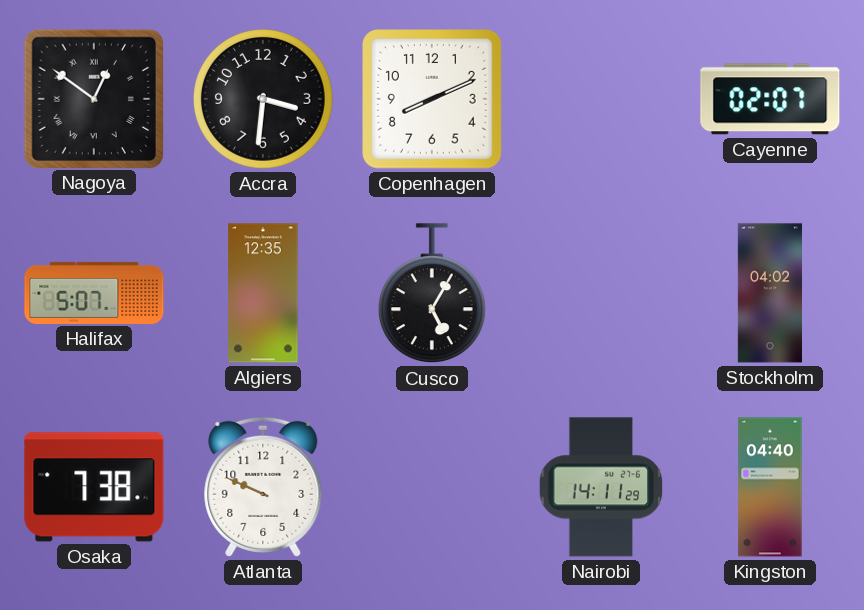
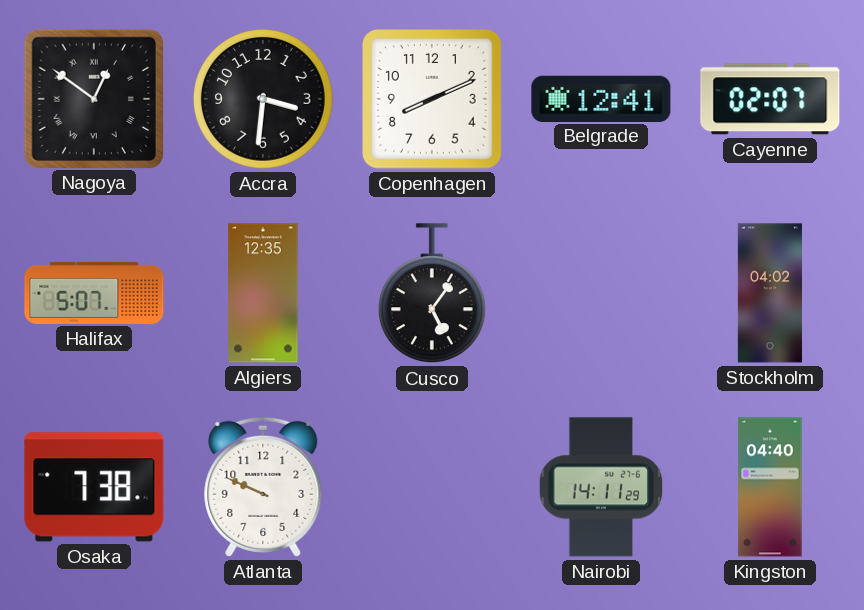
Belgrade: none -> 12:41 (601, 98)
Cusco: 5:05 -> 5:06 (432, 294)
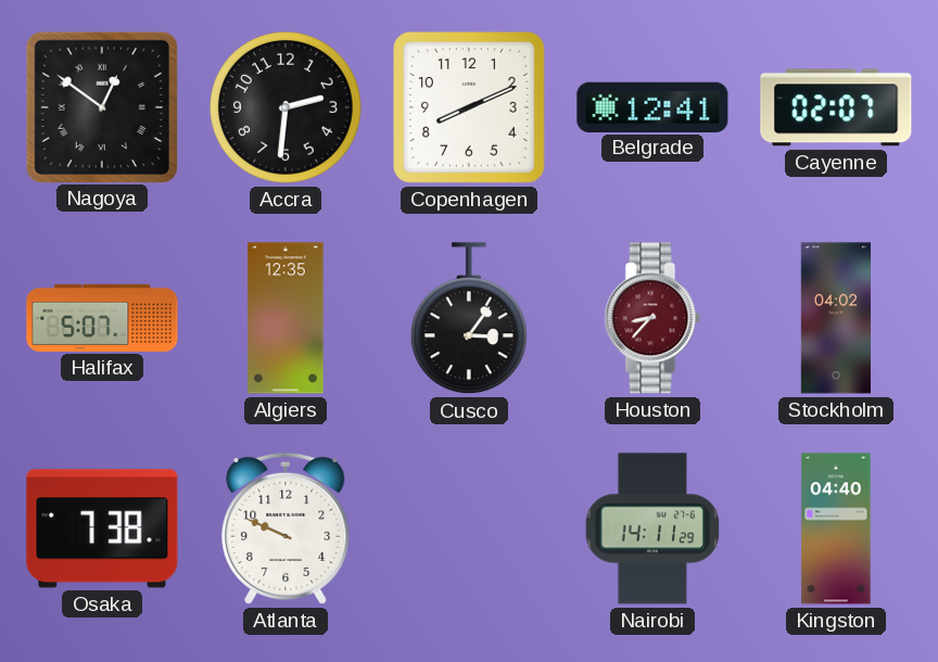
Accra: 3:31 -> 2:31 (287, 109)
Cusco: 5:06 -> 3:06 (469, 319)
Houston: none -> 8:37 (652, 318)
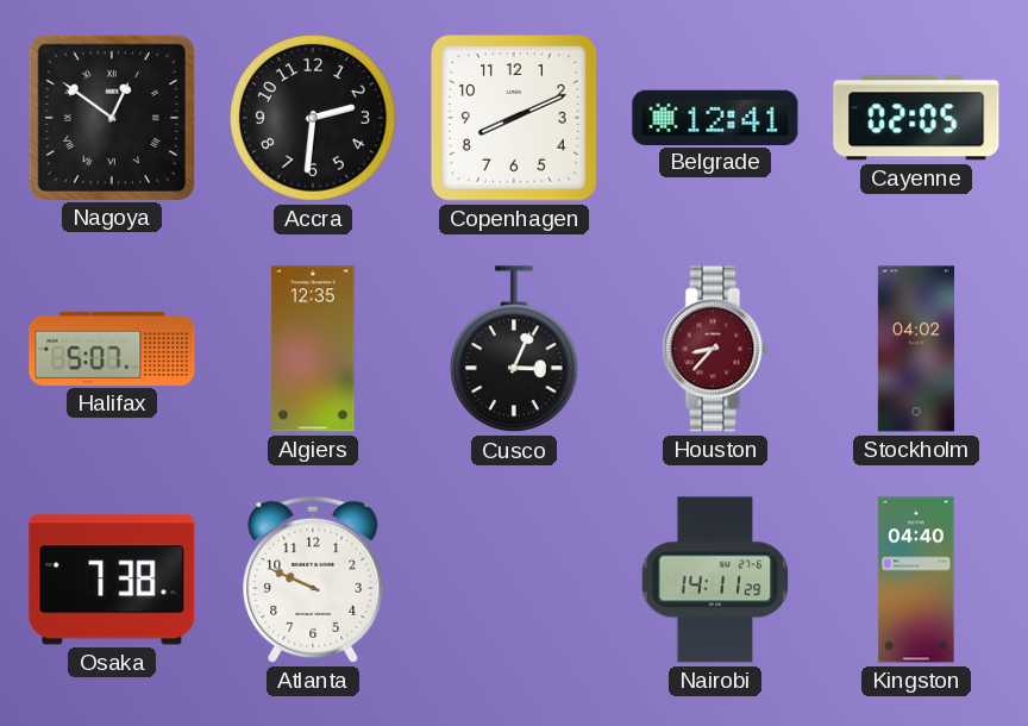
Cayenne: 02:07 -> 02:05 (916, 118)
Cusco: 3:06 -> 3:04 (514, 350)
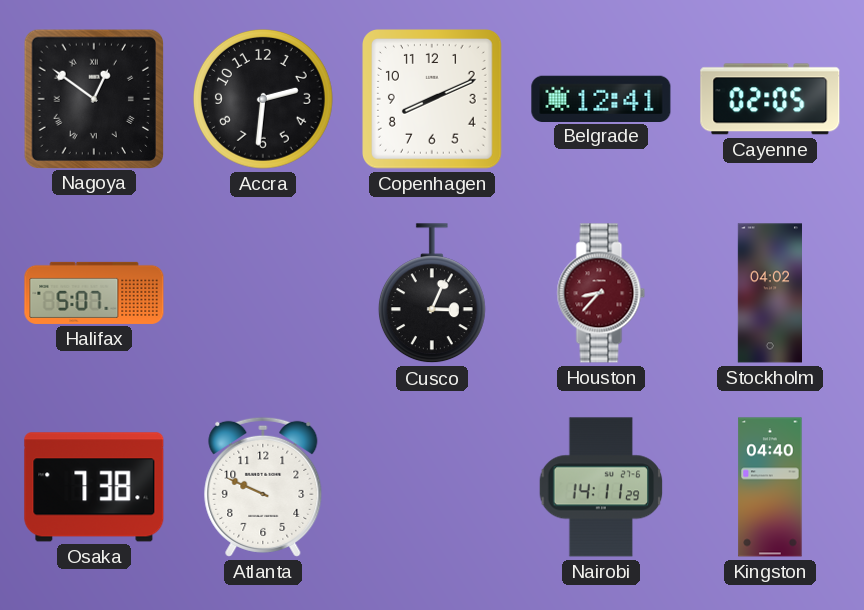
Algiers: 12:35 -> none (313, 349)
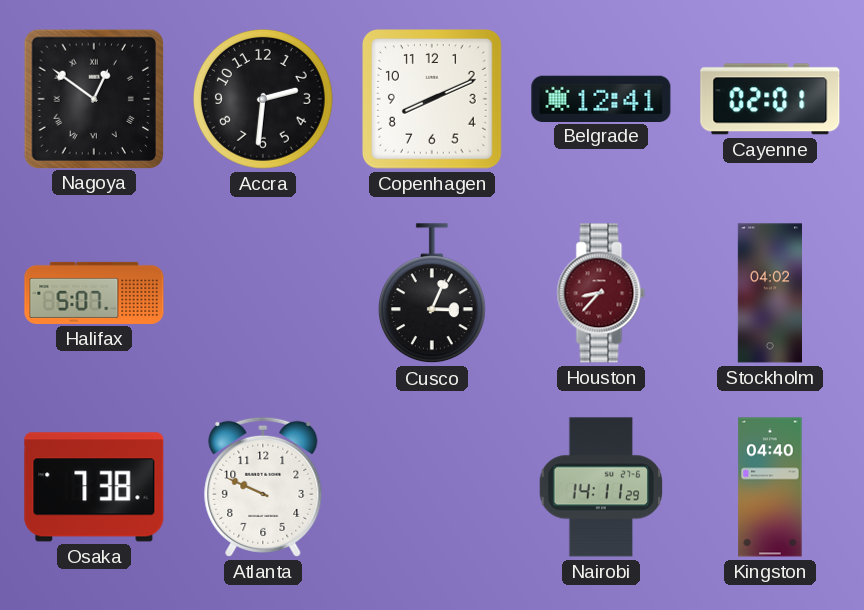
Cayenne: 02:05 -> 02:01 (770, 99)
